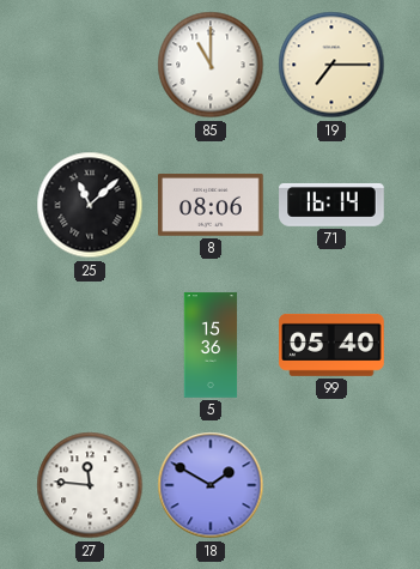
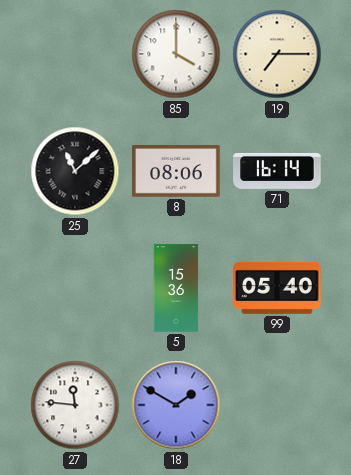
85: 11:00 -> 4:00 (176, 54)
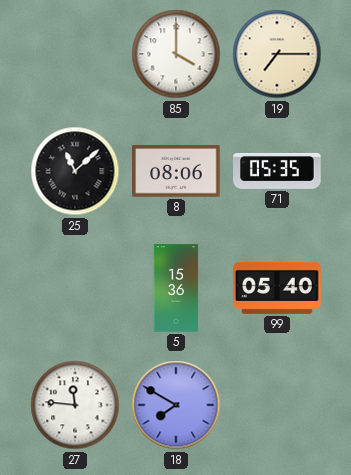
71: 16:14 -> 05:35 (277, 171)
18: 1:50 -> 7:50 (176, 405)
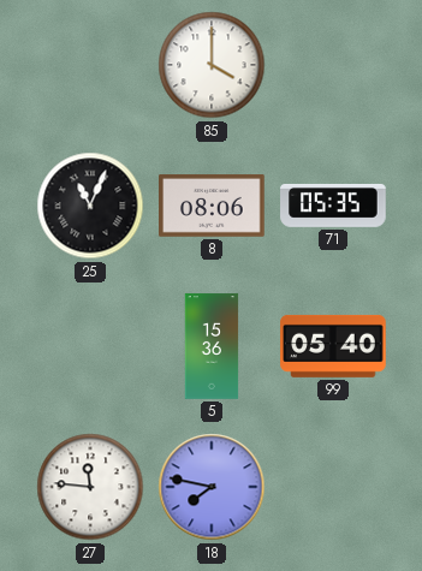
19: 7:15 -> none (277, 54)
25: 11:08 -> 11:04 (90, 206)
18: 7:50 -> 7:47 (212, 487)
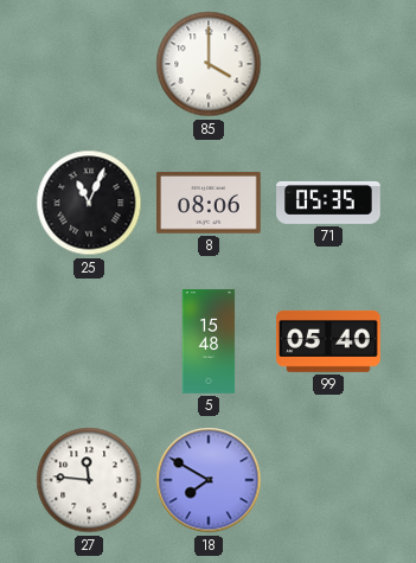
5: 15:36 -> 15:48 (209, 341)
18: 7:47 -> 7:50 (209, 480)
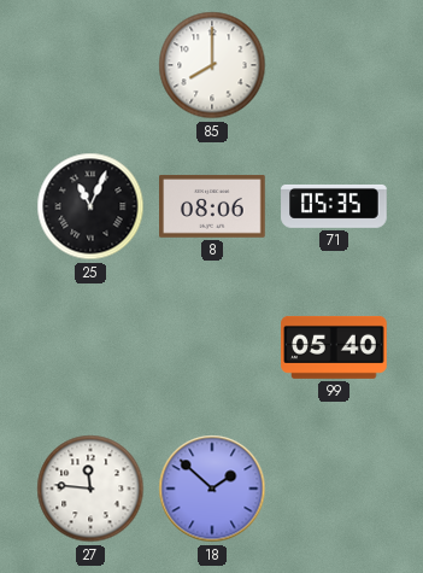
85: 4:00 -> 8:00 (212, 65)
5: 15:48 -> none (209, 341)
18: 7:50 -> 1:52 (212, 489)
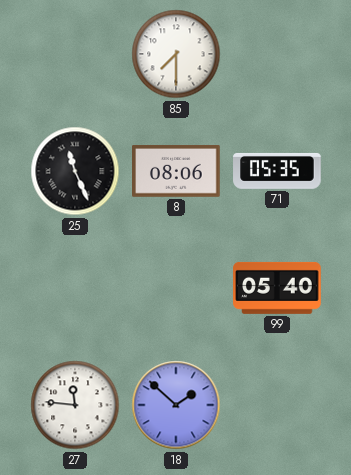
85: 8:00 -> 7:30 (176, 54)
25: 11:04 -> 11:26 (75, 171)
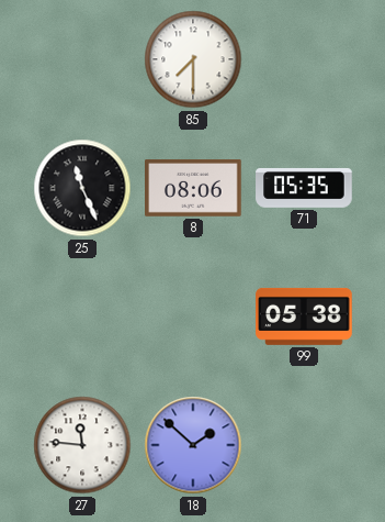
99: 05:40 -> 05:38 (304, 316)
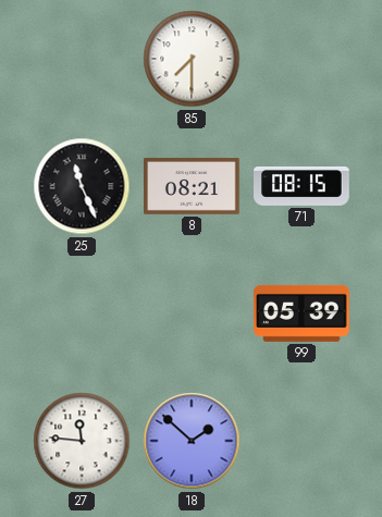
8: 08:06 -> 08:21 (192, 187)
71: 05:35 -> 08:15 (301, 186)
99: 05:38 -> 05:39 (301, 313)
